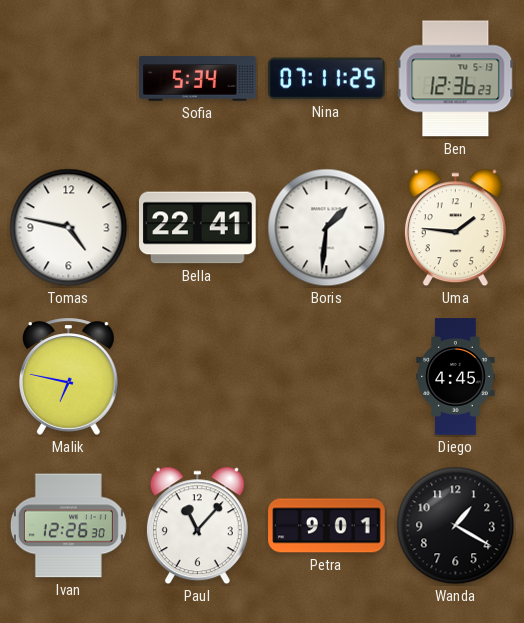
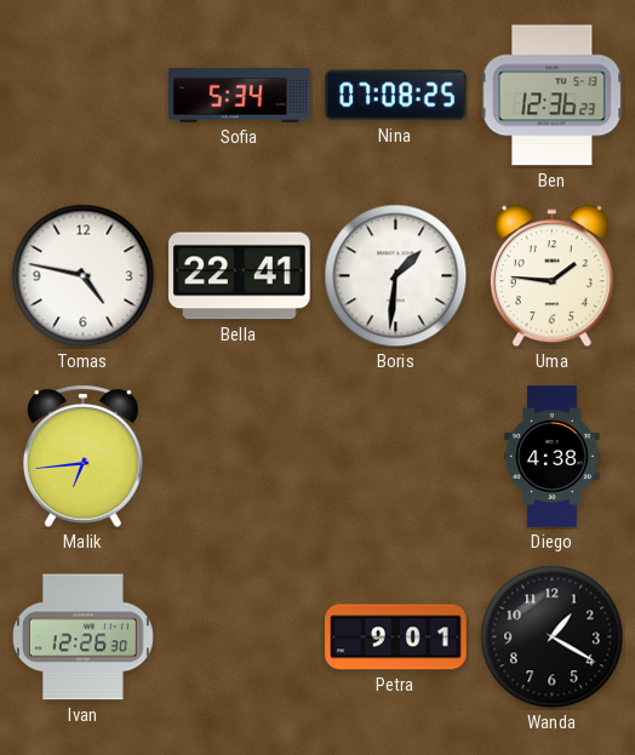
Nina: 07:11 -> 07:08 (396, 96)
Malik: 6:47 -> 6:44 (84, 456)
Diego: 4:45 -> 4:38 (553, 457)
Paul: 11:07 -> none (197, 526)
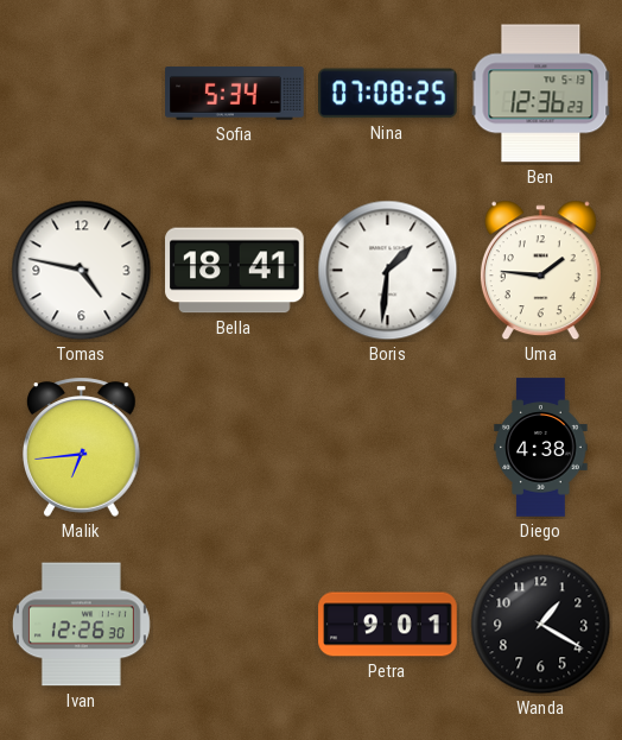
Bella: 22:41 -> 18:41 (235, 271)
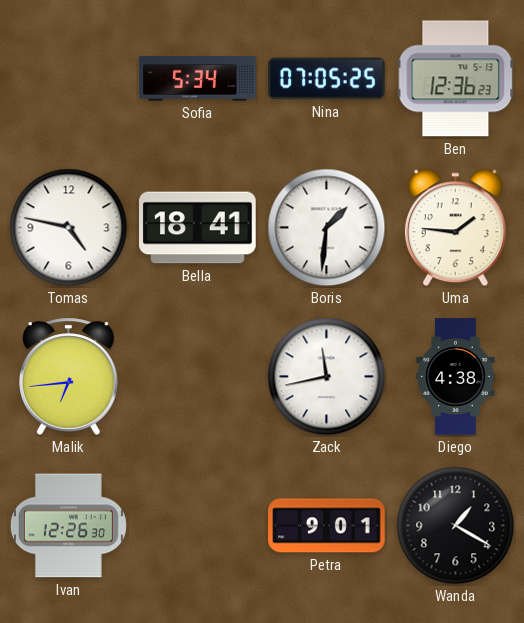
Nina: 07:08 -> 07:05 (327, 79)
Zack: none -> 11:43 (327, 377)
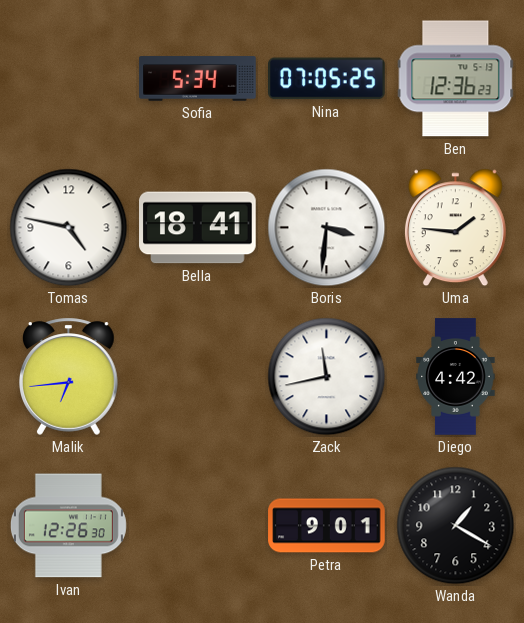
Boris: 1:31 -> 3:31 (327, 228)
Diego: 4:38 -> 4:42 (456, 377)
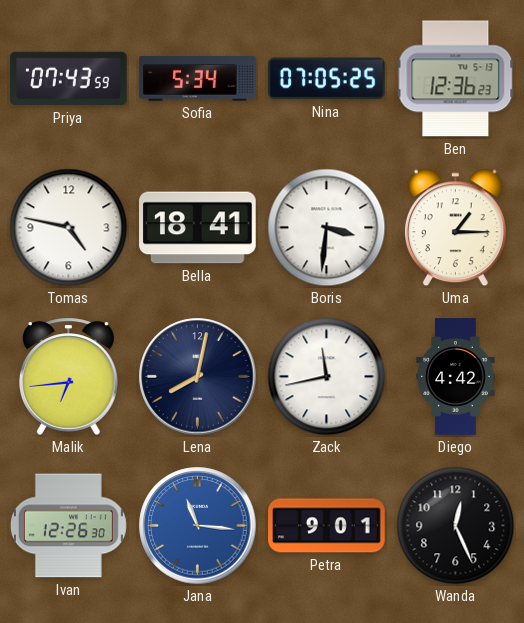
Priya: none -> 07:43 (69, 79)
Uma: 1:46 -> 1:15 (455, 228)
Lena: none -> 8:02 (198, 377)
Jana: none -> 11:16 (198, 526)
Wanda: 1:20 -> 12:26 (456, 526)
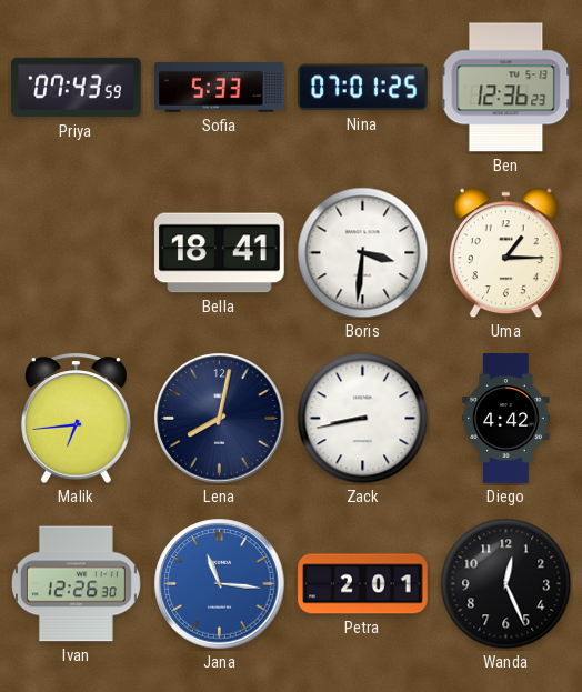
Sofia: 5:34 -> 5:33 (220, 88)
Nina: 07:05 -> 07:01 (363, 88)
Tomas: 4:47 -> none (69, 228)
Zack: 11:43 -> 8:43 (363, 419)
Petra: 9:01 -> 2:01 (363, 584)
